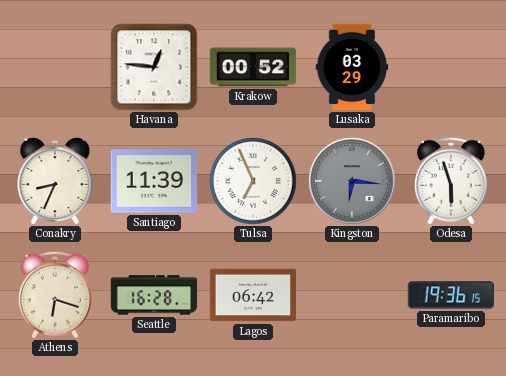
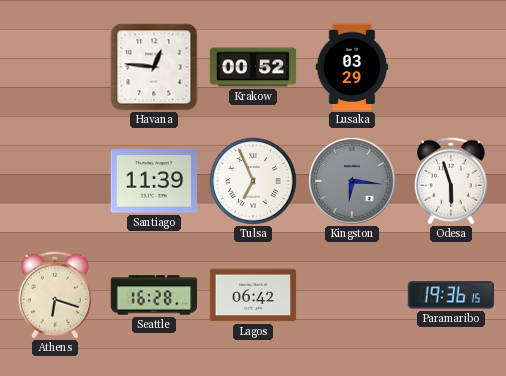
Conakry: 8:34 -> none (55, 181)
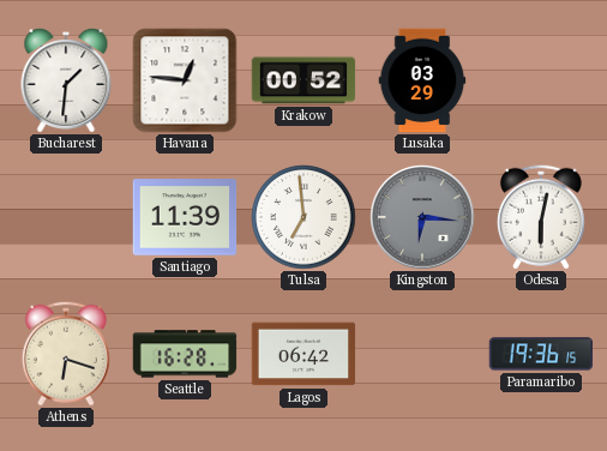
Bucharest: none -> 1:31 (66, 80)
Tulsa: 6:56 -> 6:59 (303, 217)
Odesa: 5:57 -> 6:02 (541, 217)
